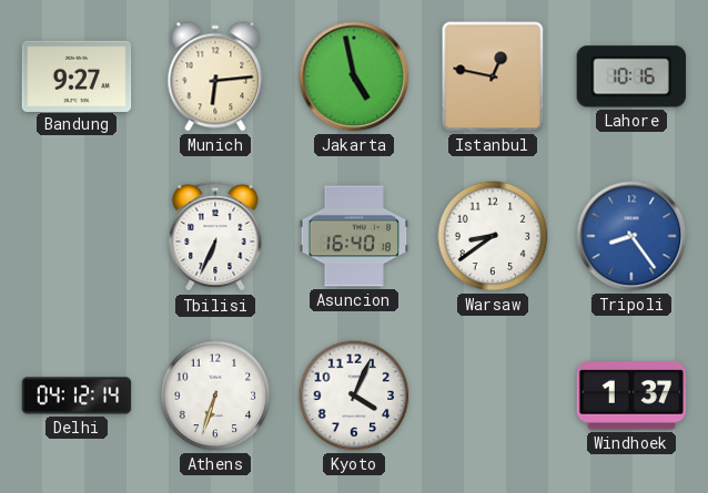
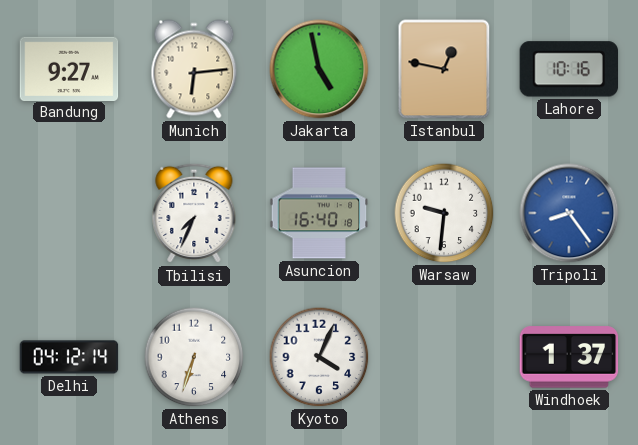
Tbilisi: 6:34 -> 7:34 (194, 213)
Warsaw: 8:39 -> 9:31 (444, 213)
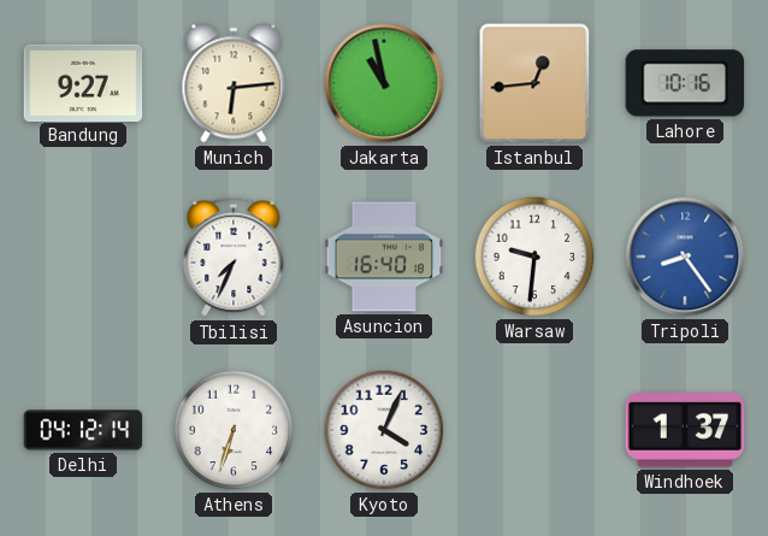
Jakarta: 4:58 -> 10:58 (384, 83)
Istanbul: 12:47 -> 12:44 (534, 83)
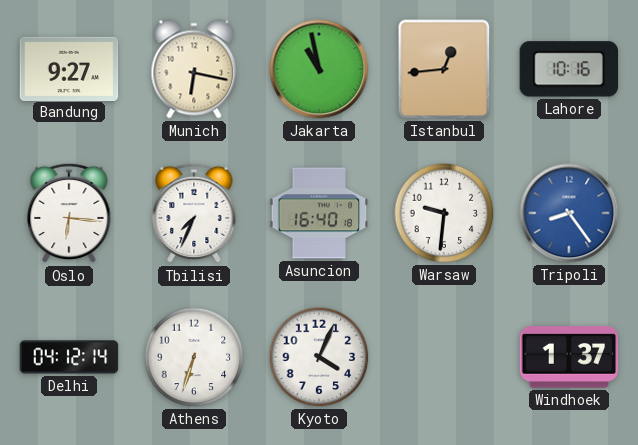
Munich: 6:14 -> 6:17 (194, 69)
Oslo: none -> 6:16 (69, 213)
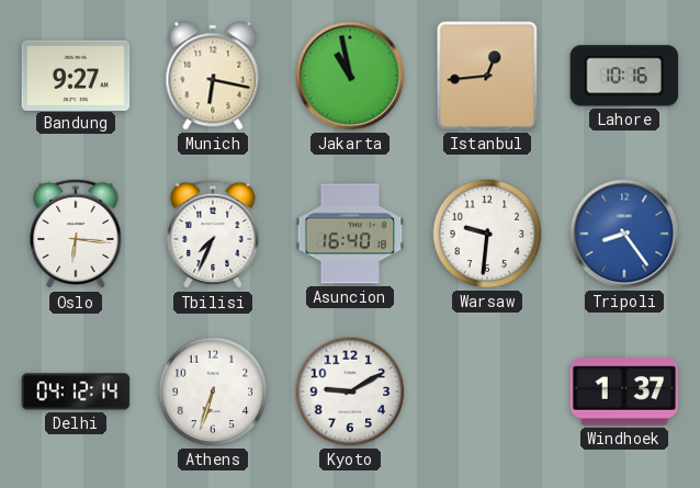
Kyoto: 4:04 -> 9:10 (350, 391)
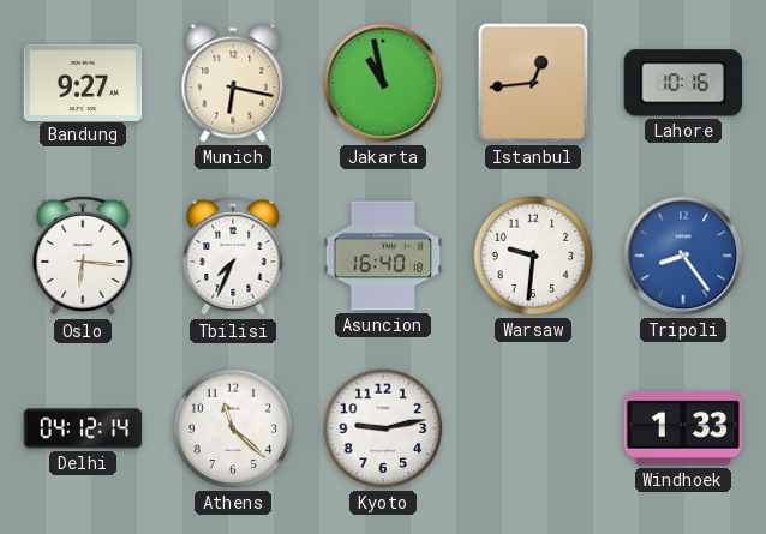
Athens: 6:33 -> 11:22 (233, 428)
Kyoto: 9:10 -> 9:13 (383, 428)
Windhoek: 1:37 -> 1:33 (683, 428)
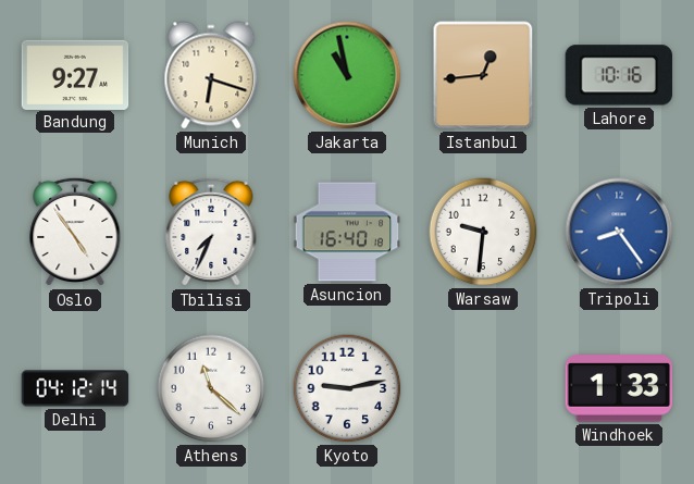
Munich: 6:17 -> 6:18 (211, 75)
Oslo: 6:16 -> 4:54 (75, 232)
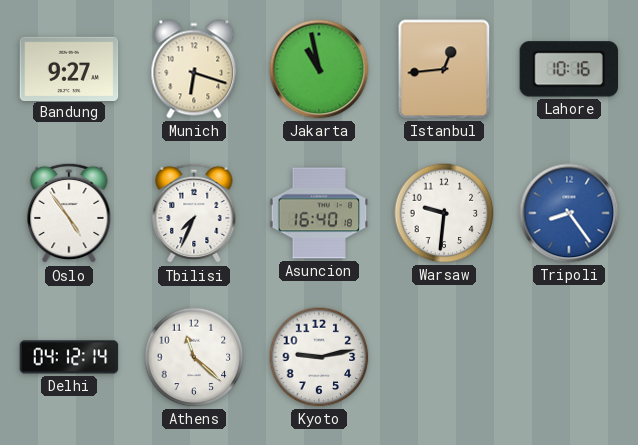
Windhoek: 1:33 -> none (619, 388)
